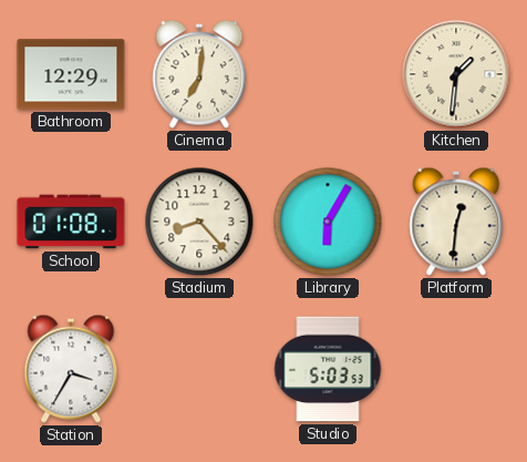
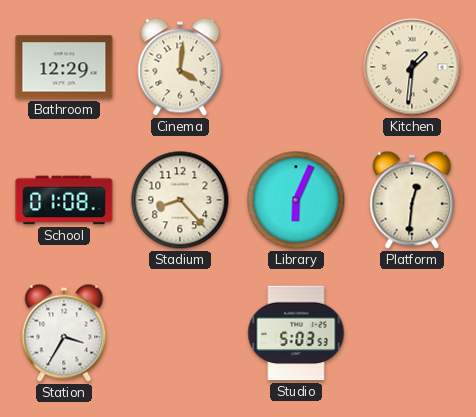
Cinema: 7:01 -> 4:01 (180, 67)
Library: 6:05 -> 6:04 (296, 200)
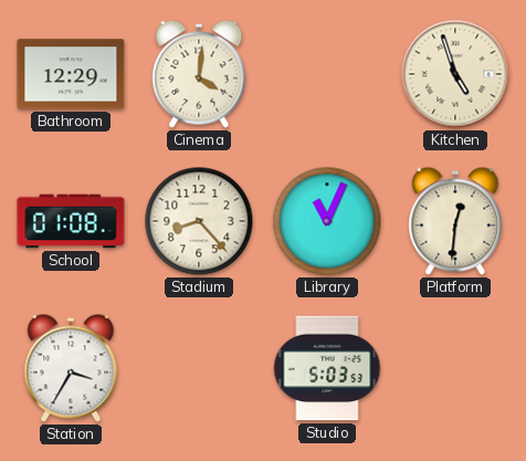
Kitchen: 1:31 -> 4:57 (455, 74)
Library: 6:04 -> 11:04 (327, 221)
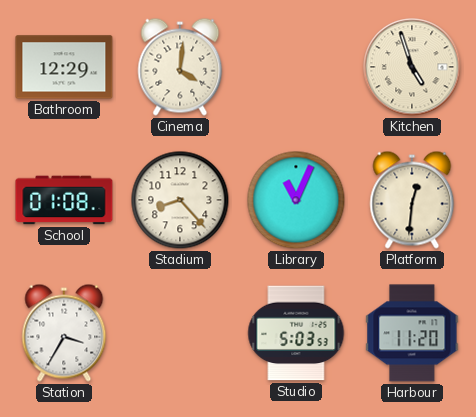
Harbour: none -> 11:20 (412, 333)
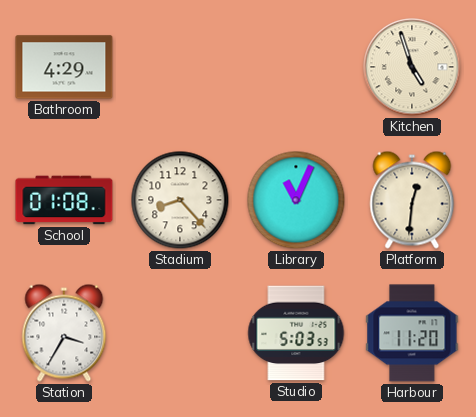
Bathroom: 12:29 -> 4:29 (64, 67)
Cinema: 4:01 -> none (180, 67)
